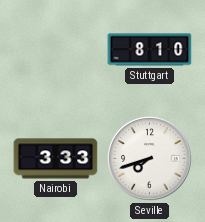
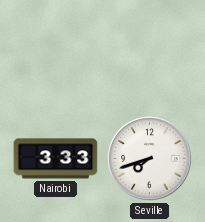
Stuttgart: 8:10 -> none (150, 50)
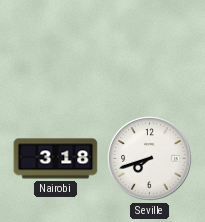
Nairobi: 3:33 -> 3:18 (56, 159)
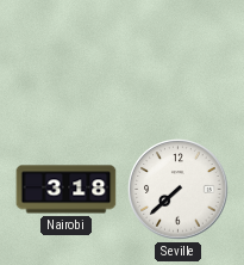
Seville: 7:42 -> 7:38 (179, 190)
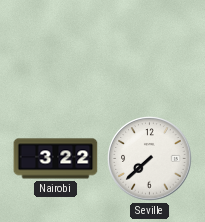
Nairobi: 3:18 -> 3:22 (56, 159)
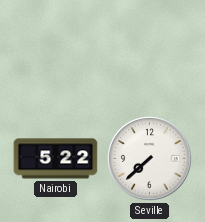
Nairobi: 3:22 -> 5:22 (56, 159)
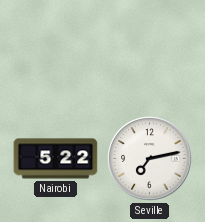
Seville: 7:38 -> 7:13 (150, 159)
